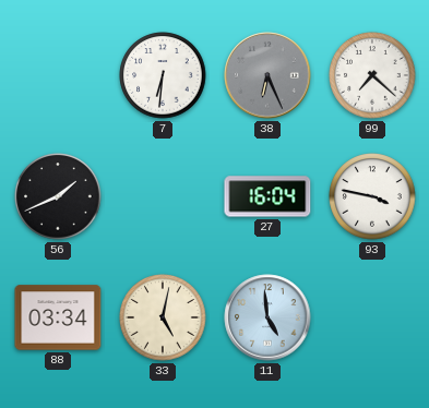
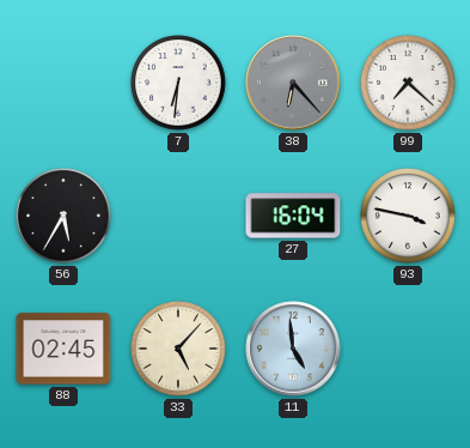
38: 6:26 -> 6:23 (293, 83)
56: 1:41 -> 5:35 (63, 216)
88: 03:34 -> 02:45 (63, 349)
33: 5:02 -> 5:07 (178, 349)
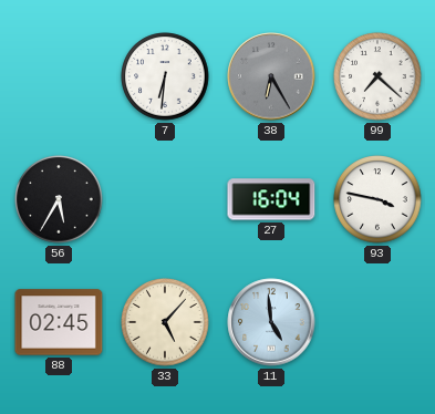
38: 6:23 -> 6:25 (271, 76)
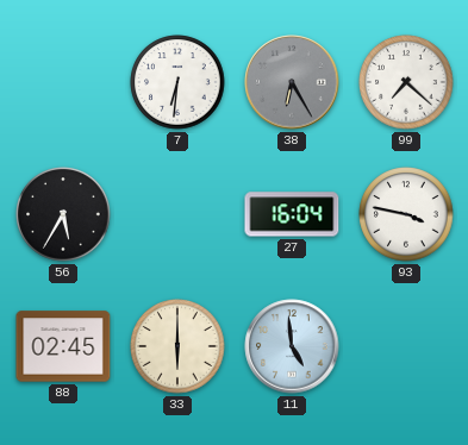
33: 5:07 -> 6:00 (177, 346)
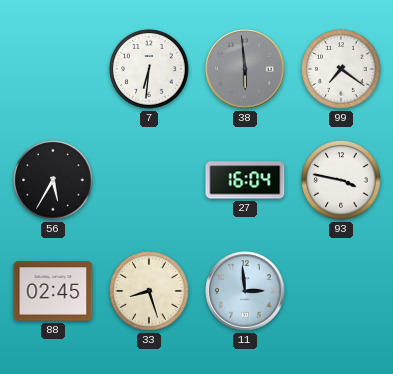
38: 6:25 -> 5:59 (245, 69)
99: 7:22 -> 7:21 (341, 69)
33: 6:00 -> 8:27 (149, 291)
11: 4:59 -> 2:59 (245, 291)
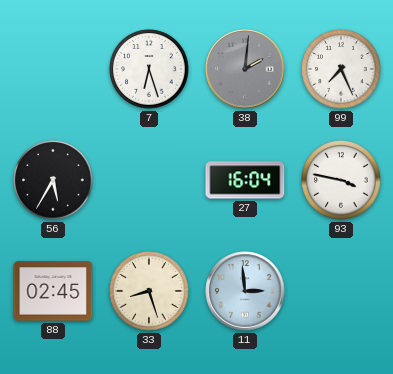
7: 6:31 -> 6:27 (149, 69)
38: 5:59 -> 2:01 (245, 69)
99: 7:21 -> 7:26 (341, 69)
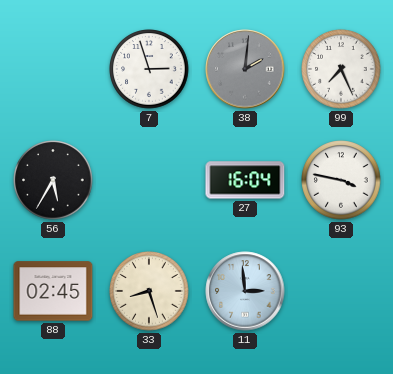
7: 6:27 -> 2:57 (149, 69)
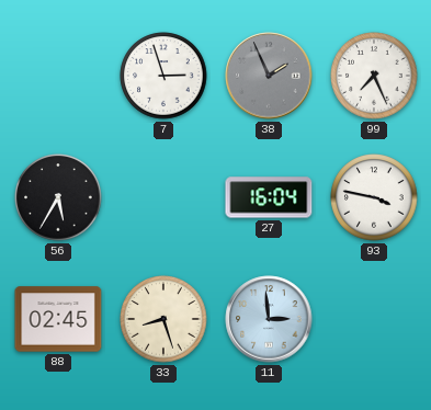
38: 2:01 -> 1:56 (269, 76)
